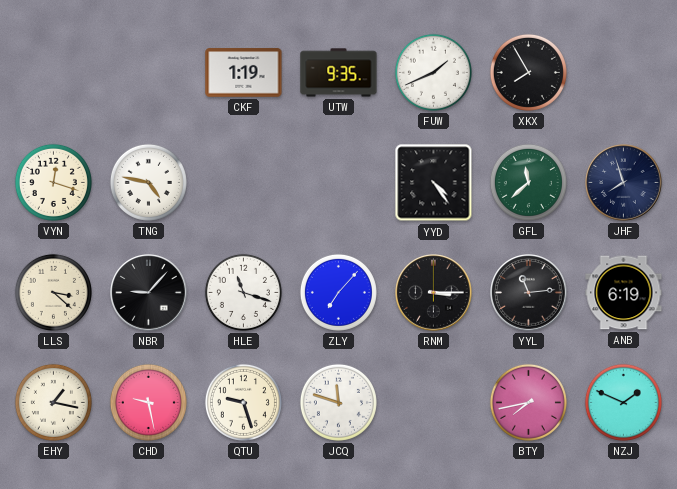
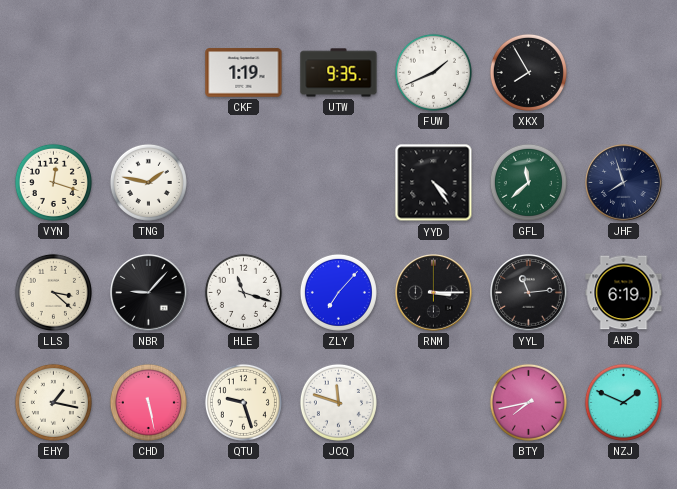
TNG: 4:47 -> 1:47 (148, 182)
CHD: 9:28 -> 5:28 (148, 402)
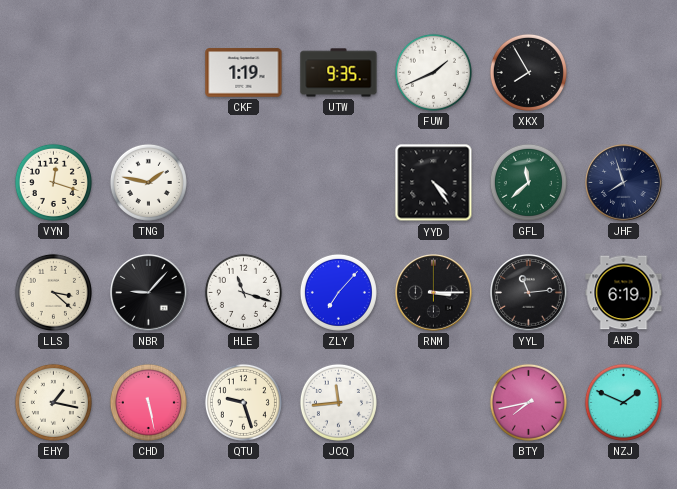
JCQ: 11:48 -> 11:44 (338, 402)
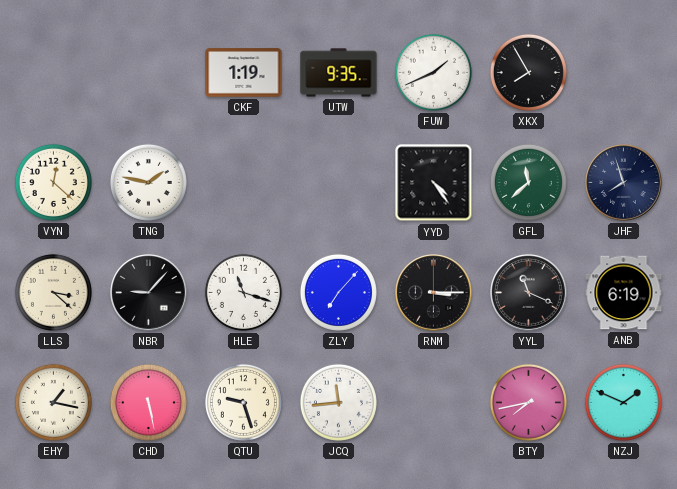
VYN: 12:18 -> 12:22 (53, 182)
YYL: 11:14 -> 11:19 (529, 293)
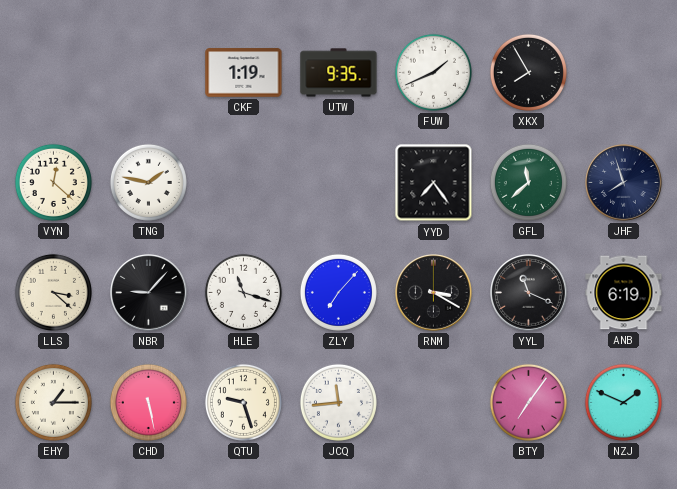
YYD: 4:24 -> 7:24 (434, 183)
RNM: 3:15 -> 3:20 (434, 293)
EHY: 1:17 -> 1:15 (53, 402)
BTY: 7:43 -> 7:06 (528, 402)
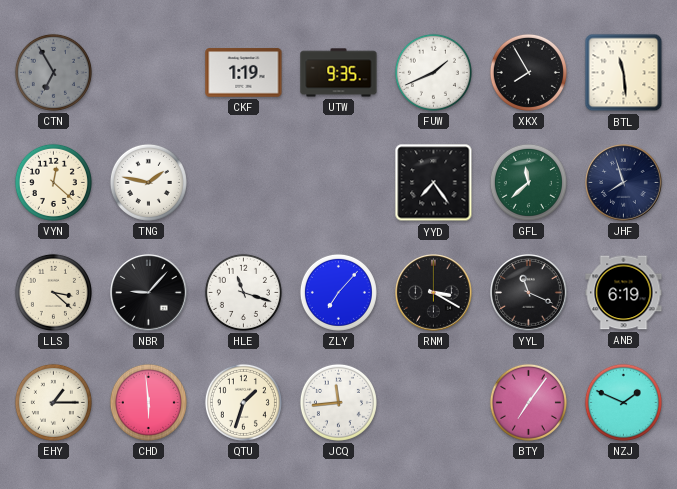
CTN: none -> 6:55 (53, 72)
BTL: none -> 11:29 (624, 73)
CHD: 5:28 -> 5:59 (148, 402)
QTU: 9:27 -> 1:33 (243, 402)
